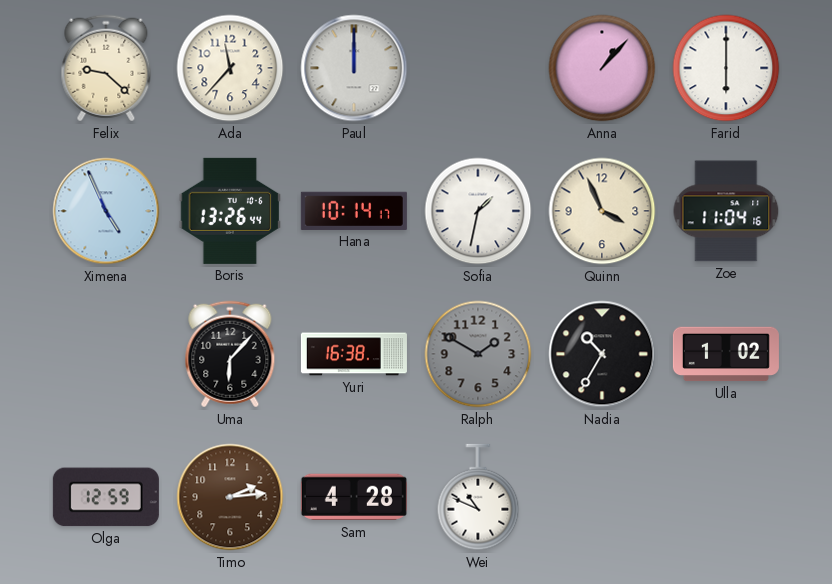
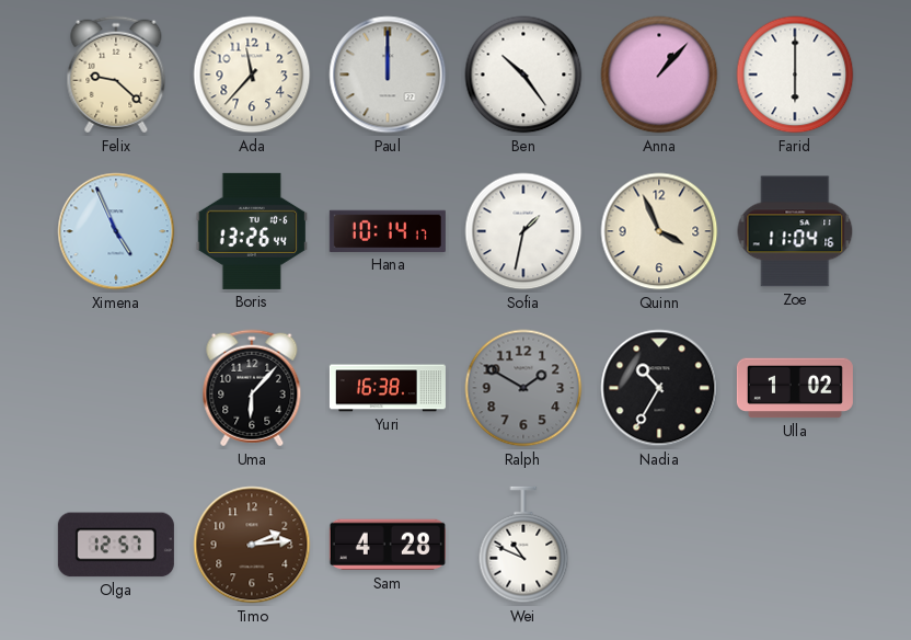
Ben: none -> 10:24 (523, 75)
Olga: 12:59 -> 12:57 (116, 545)
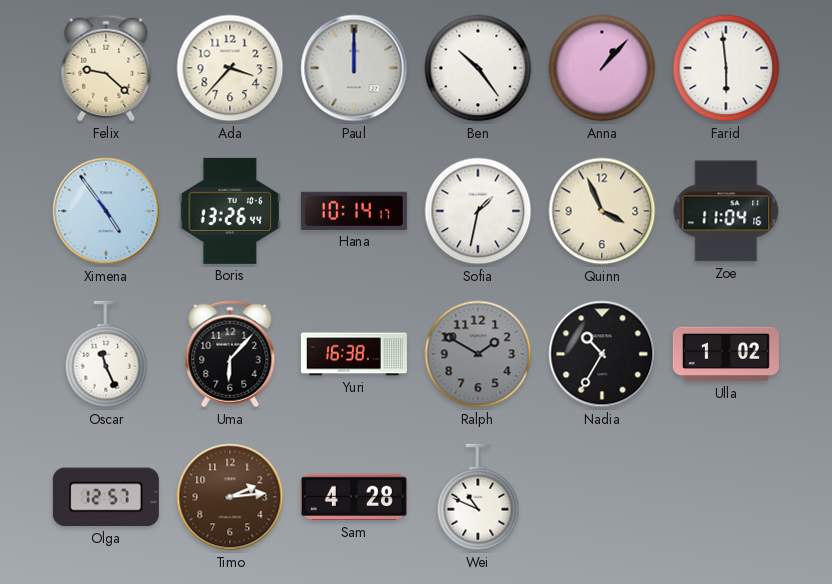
Ada: 11:37 -> 3:37 (230, 68)
Farid: 6:00 -> 5:59 (726, 68)
Ximena: 4:56 -> 4:54 (106, 211)
Oscar: none -> 11:26 (106, 354)
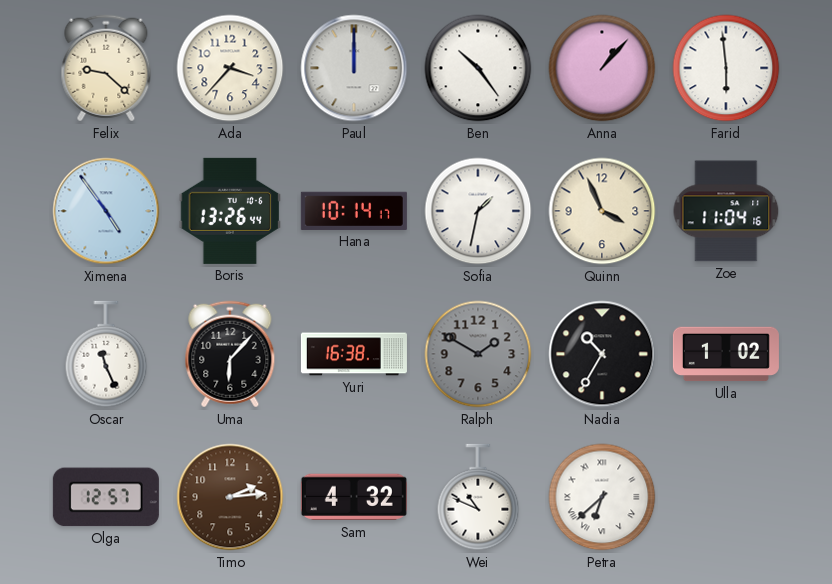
Sam: 4:28 -> 4:32 (354, 497)
Petra: none -> 6:38 (602, 497)
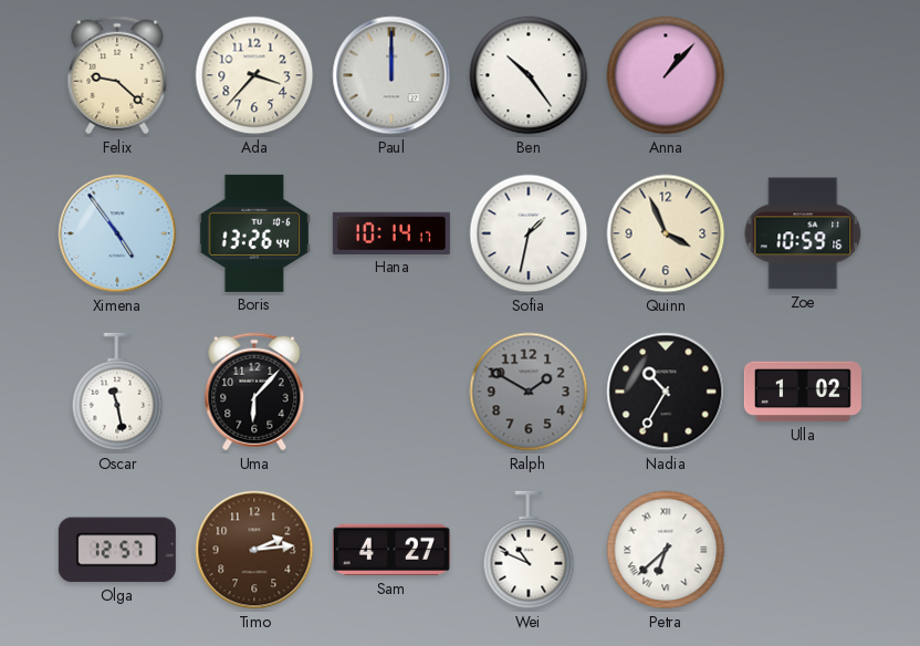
Farid: 5:59 -> none (726, 68)
Zoe: 11:04 -> 10:59 (803, 233)
Oscar: 11:26 -> 11:28 (117, 392)
Yuri: 16:38 -> none (354, 354)
Sam: 4:32 -> 4:27 (391, 550)
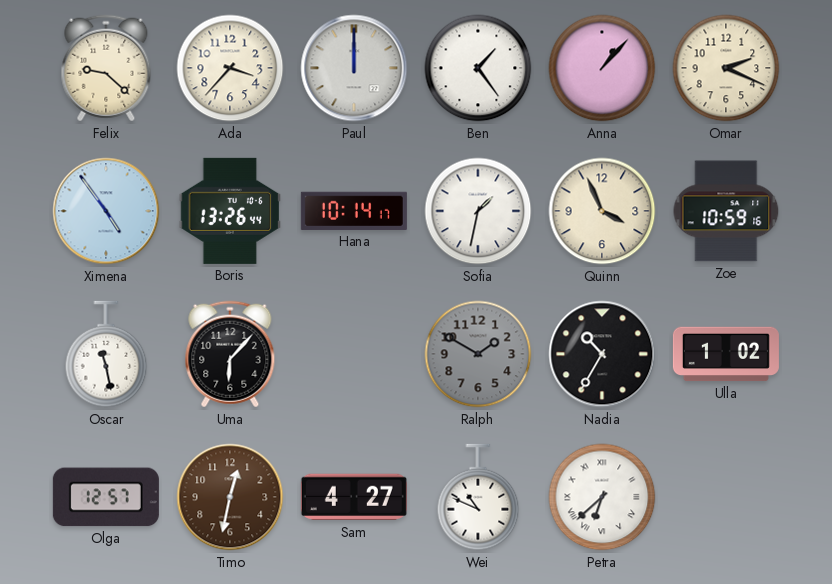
Ben: 10:24 -> 1:24 (478, 68)
Omar: none -> 2:19 (726, 68)
Timo: 2:14 -> 12:32 (230, 497)
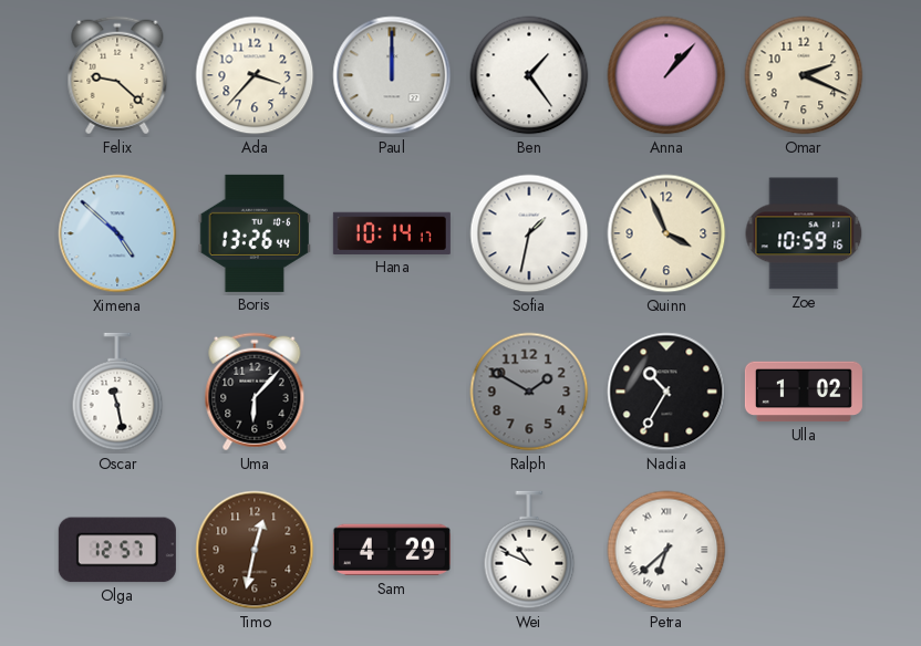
Ximena: 4:54 -> 4:52 (117, 233)
Sam: 4:27 -> 4:29 (392, 550)
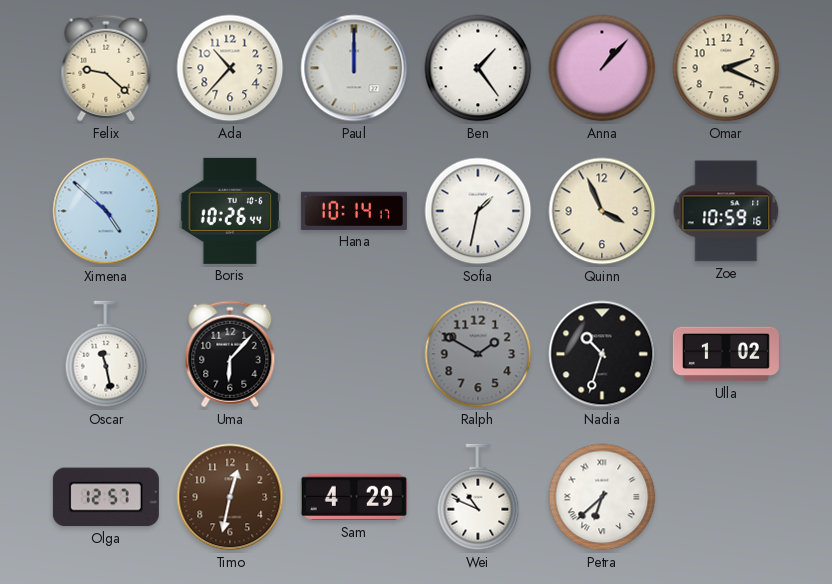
Ada: 3:37 -> 10:37 (230, 68)
Boris: 13:26 -> 10:26 (229, 211)
Nadia: 10:35 -> 10:33 (602, 354)
